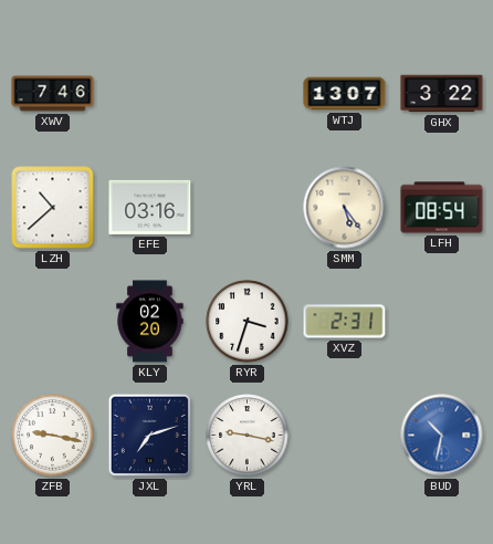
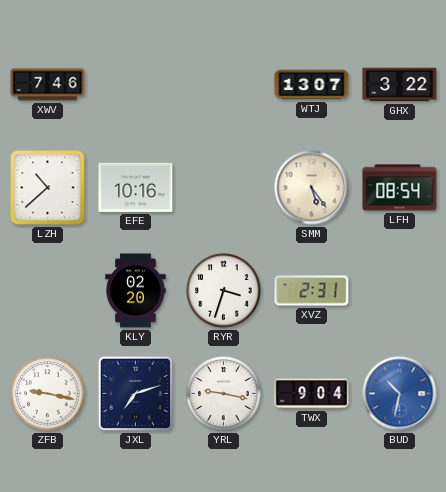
EFE: 03:16 -> 10:16 (136, 187)
TWX: none -> 9:04 (312, 394)
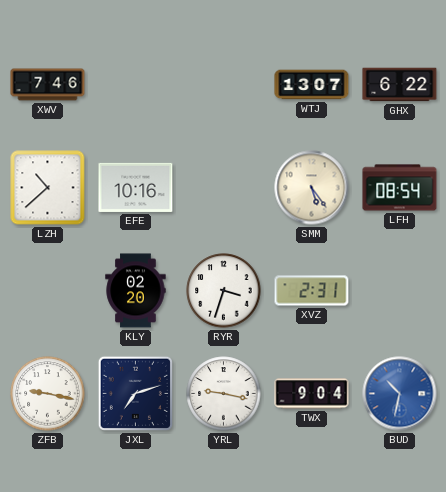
GHX: 3:22 -> 6:22 (400, 85)
